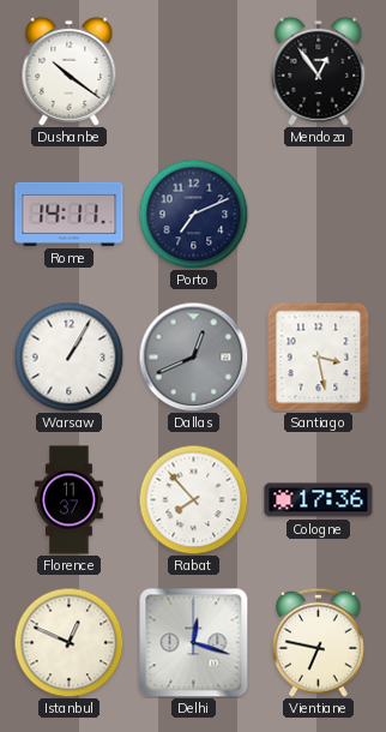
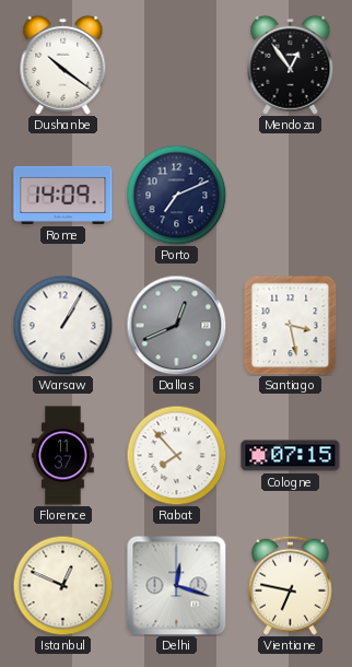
Rome: 14:11 -> 14:09 (63, 195)
Cologne: 17:36 -> 07:15 (291, 456)
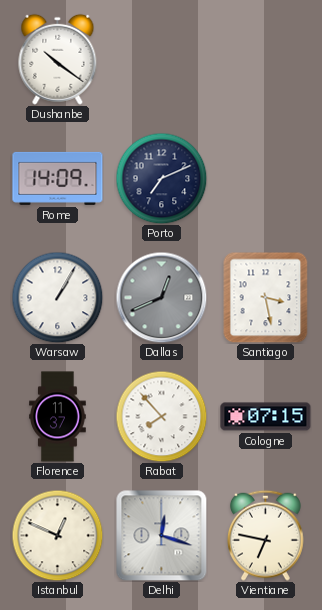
Mendoza: 12:54 -> none (291, 65)
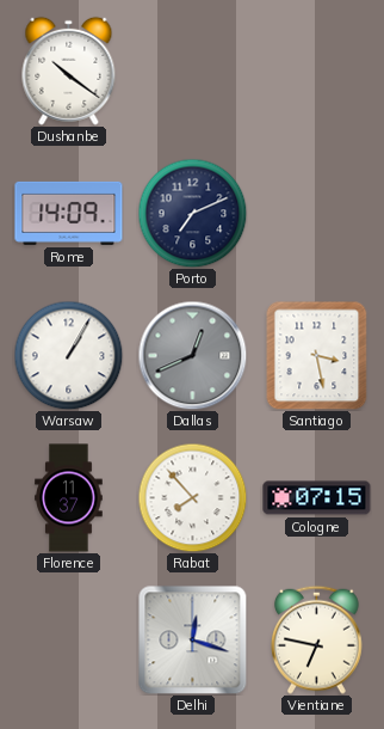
Istanbul: 12:49 -> none (57, 535)
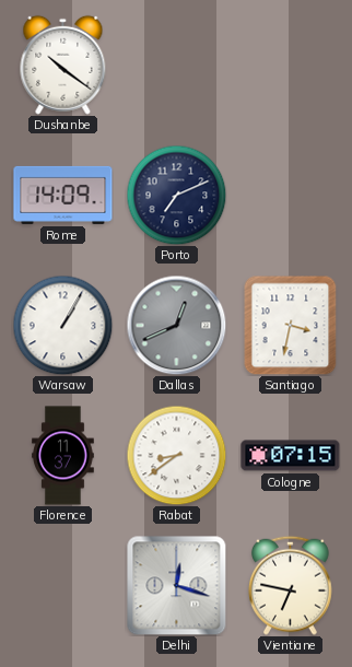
Santiago: 3:28 -> 3:32 (291, 325)
Rabat: 7:53 -> 8:39 (176, 455)
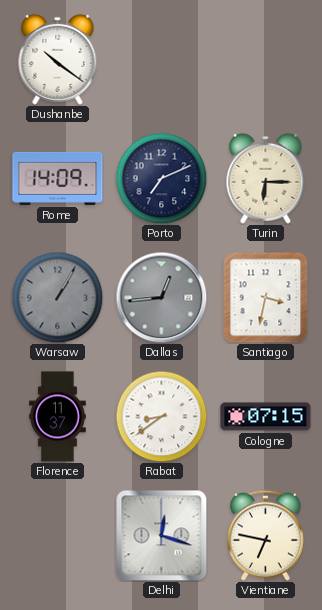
Turin: none -> 6:15 (266, 178)
Warsaw dial: white -> grey (57, 297)
Dallas: 12:41 -> 12:44 (161, 297)
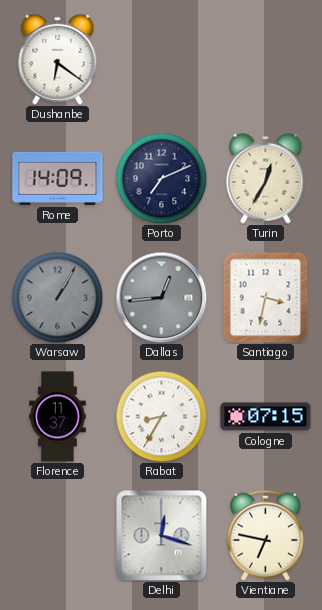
Dushanbe: 10:21 -> 6:21 (58, 59)
Turin: 6:15 -> 12:35 (266, 178)
Rabat: 8:39 -> 8:35 (161, 416)
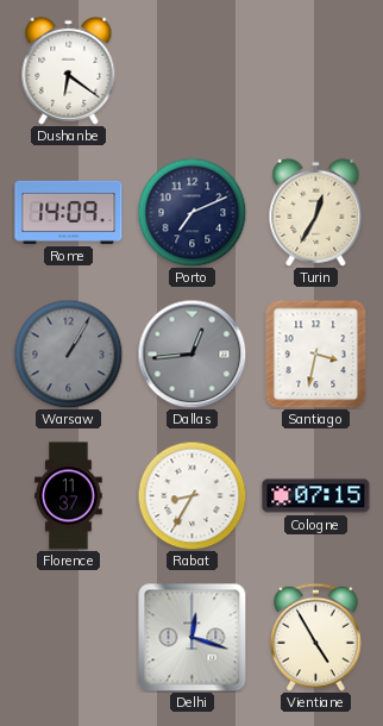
Vientiane: 6:47 -> 4:55 (316, 637)
